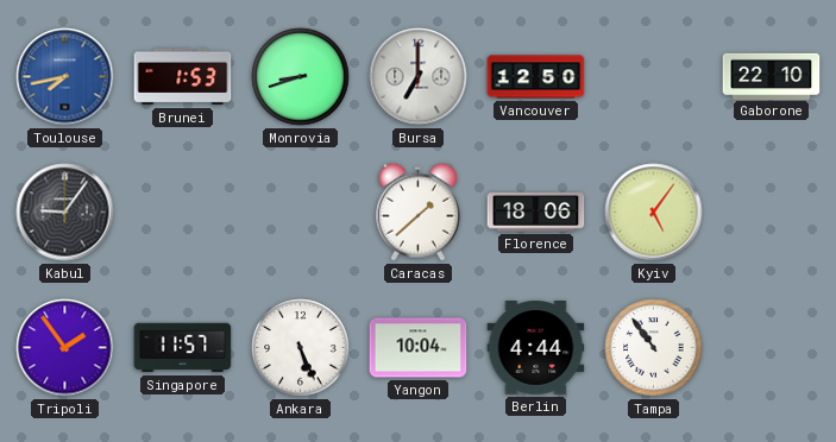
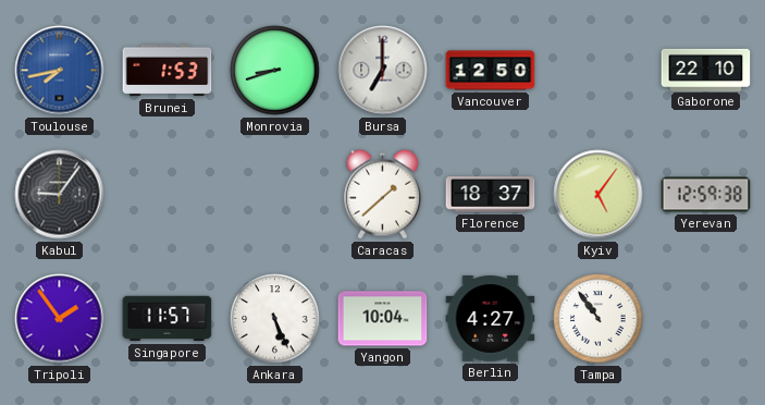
Florence: 18:06 -> 18:37 (491, 195)
Yerevan: none -> 12:59 (706, 195)
Berlin: 4:44 -> 4:27 (491, 319)
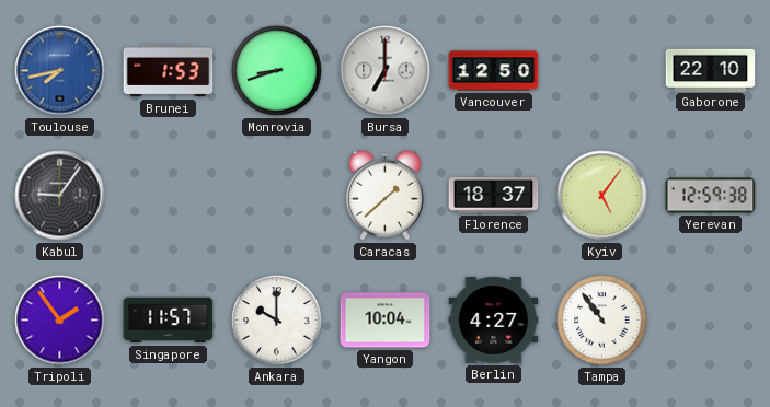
Ankara: 5:26 -> 10:00 (277, 321)
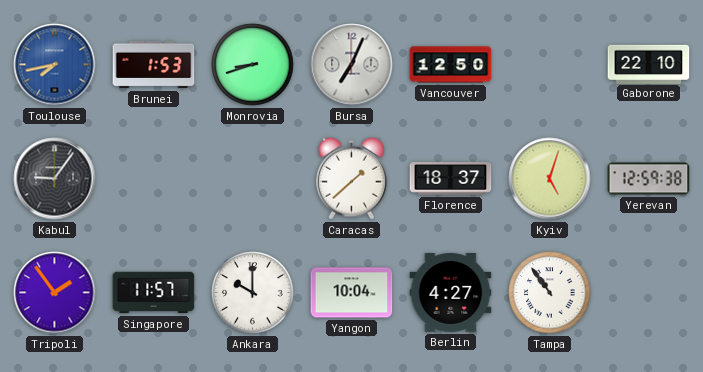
Bursa: 7:00 -> 7:04 (352, 65)
Kyiv: 5:06 -> 5:03 (550, 179)
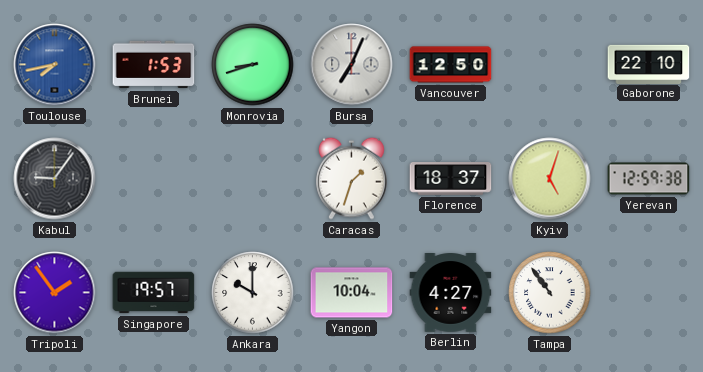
Caracas: 1:38 -> 1:33 (352, 178)
Singapore: 11:57 -> 19:57 (154, 293)
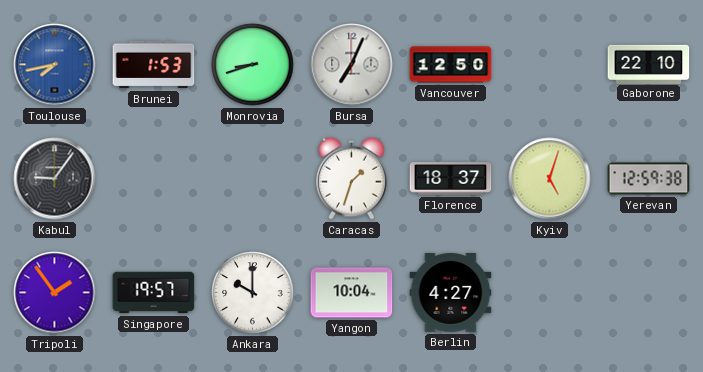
Tampa: 10:54 -> none (550, 293)
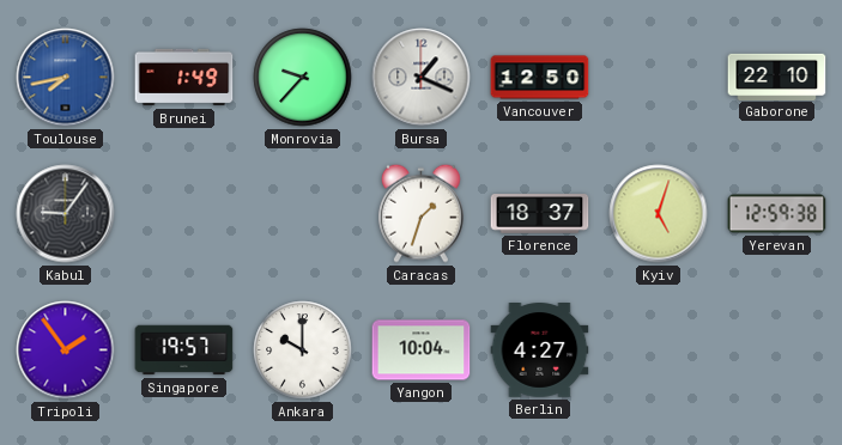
Brunei: 1:53 -> 1:49 (184, 78)
Monrovia: 8:42 -> 9:37 (303, 78)
Bursa: 7:04 -> 1:19 (422, 78)
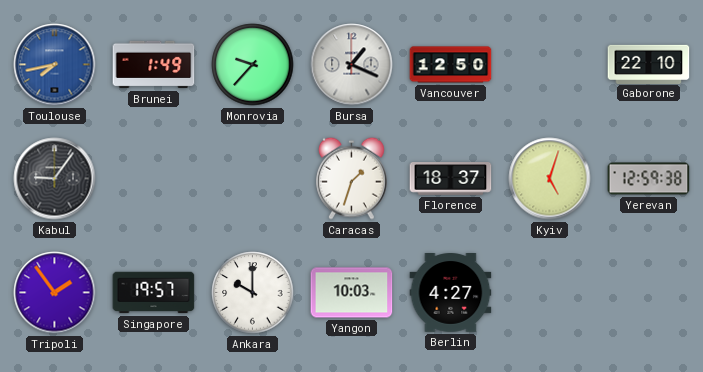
Yangon: 10:04 -> 10:03 (352, 293)
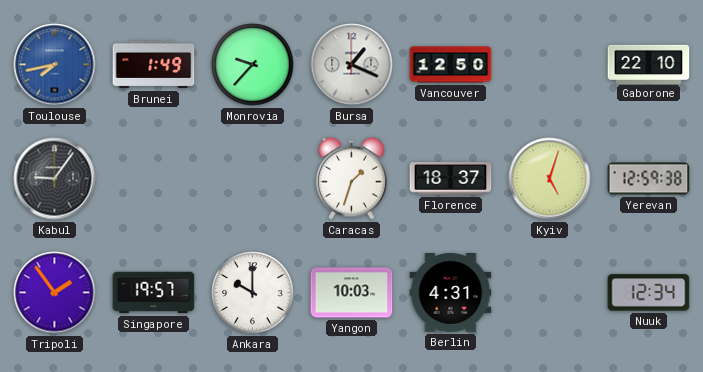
Berlin: 4:27 -> 4:31 (451, 293)
Nuuk: none -> 12:34 (649, 293)
